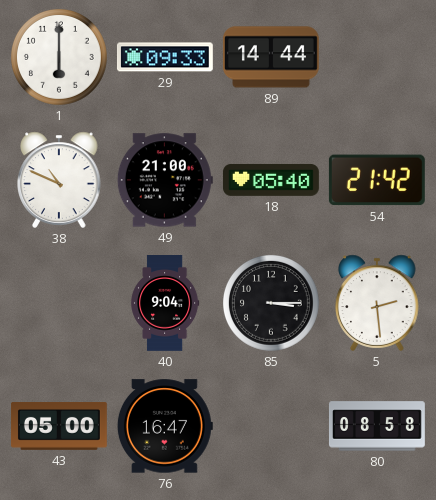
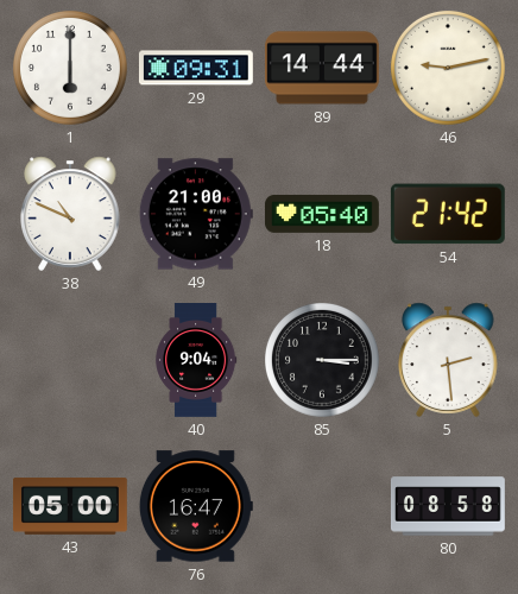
29: 09:33 -> 09:31 (196, 68)
46: none -> 9:13 (449, 69)
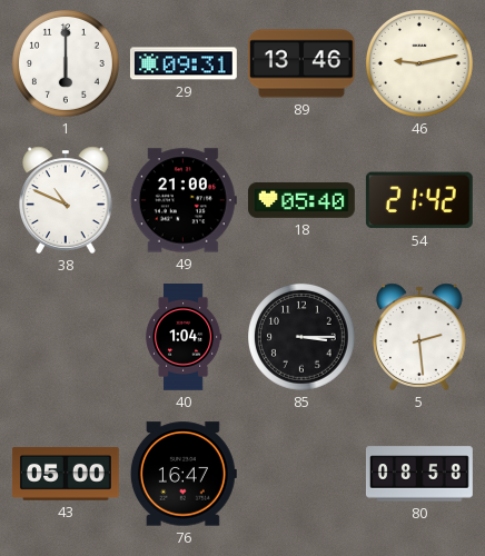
89: 14:44 -> 13:46 (301, 63)
40: 9:04 -> 1:04 (184, 338)
